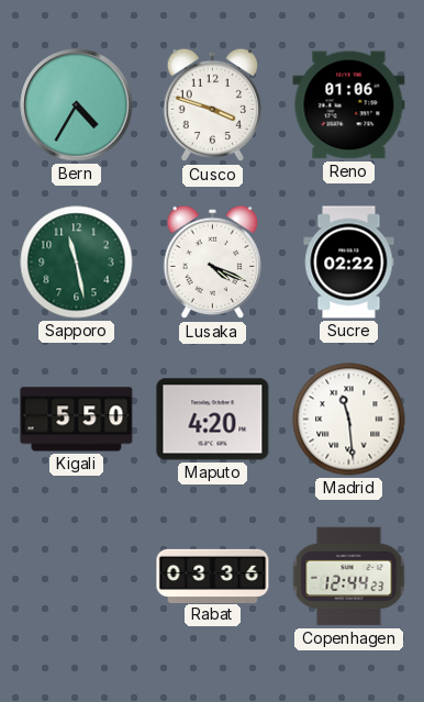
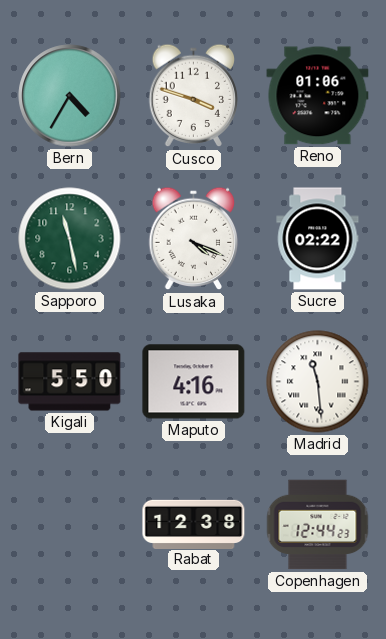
Maputo: 4:20 -> 4:16 (194, 382)
Rabat: 03:36 -> 12:38 (194, 524)
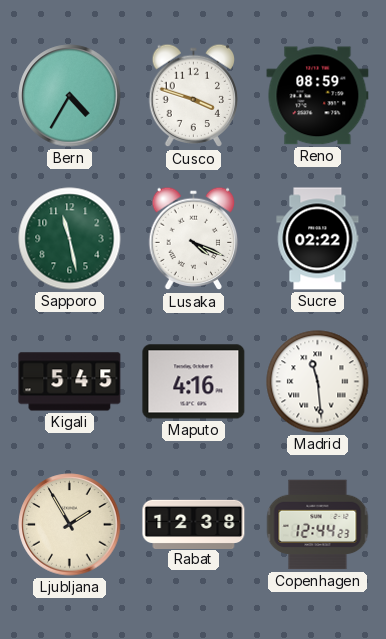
Reno: 01:06 -> 08:59 (318, 96)
Kigali: 5:50 -> 5:45 (70, 382)
Ljubljana: none -> 1:55 (70, 525)
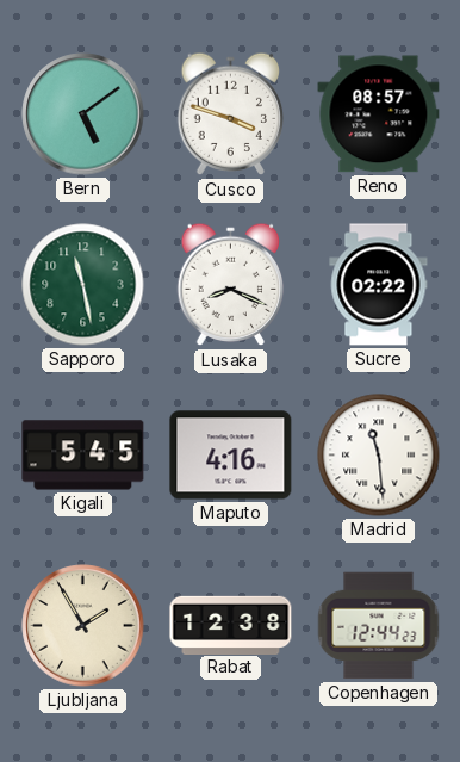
Bern: 4:35 -> 5:09 (83, 114)
Reno: 08:59 -> 08:57 (379, 114)
Lusaka: 4:19 -> 8:19 (231, 285)
